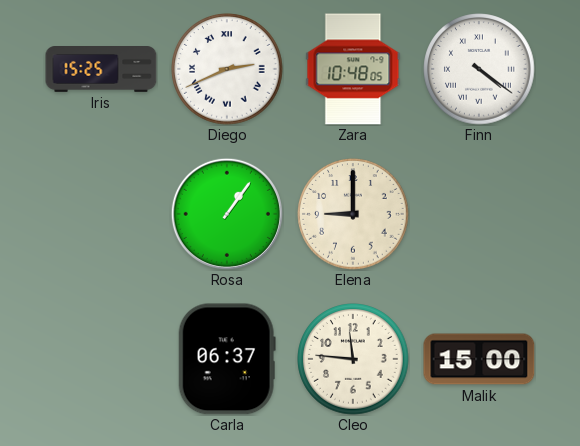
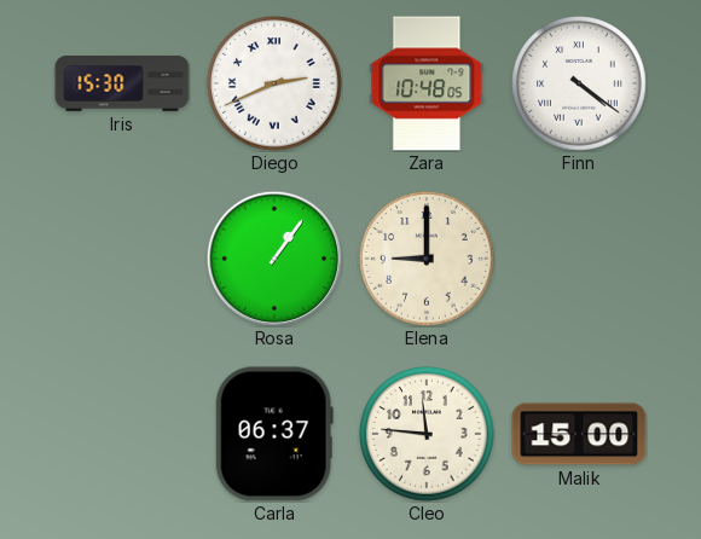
Iris: 15:25 -> 15:30 (122, 85)
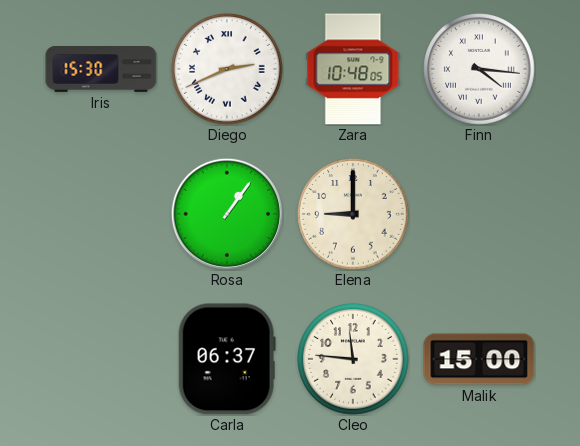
Finn: 4:21 -> 4:16 (479, 69)
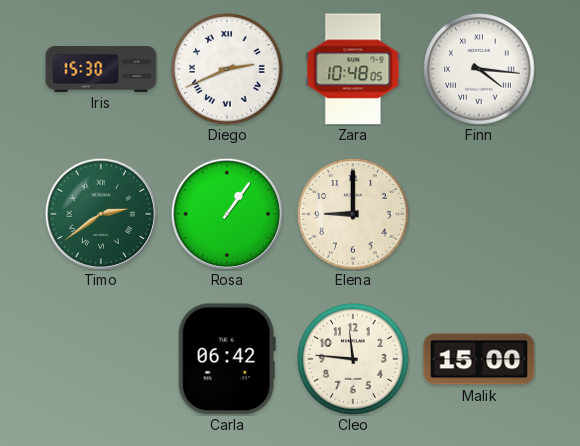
Timo: none -> 2:39 (101, 214)
Carla: 06:37 -> 06:42 (227, 359)
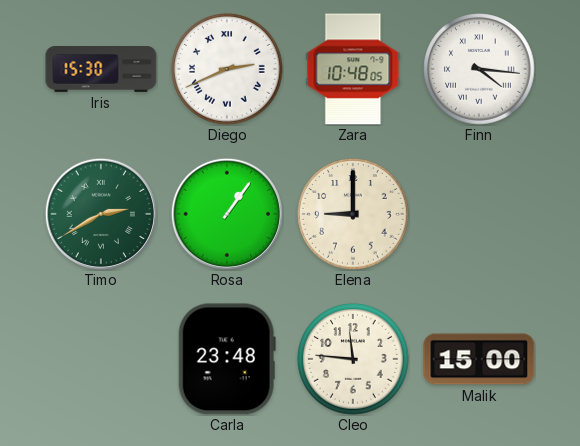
Timo: 2:39 -> 2:40 (101, 214)
Carla: 06:42 -> 23:48 (227, 359)
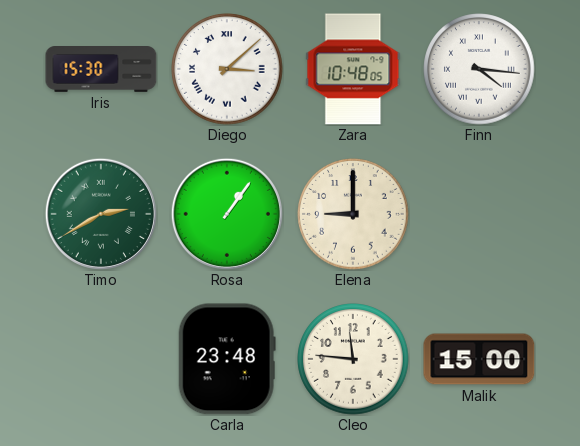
Diego: 2:41 -> 3:08 (227, 69)
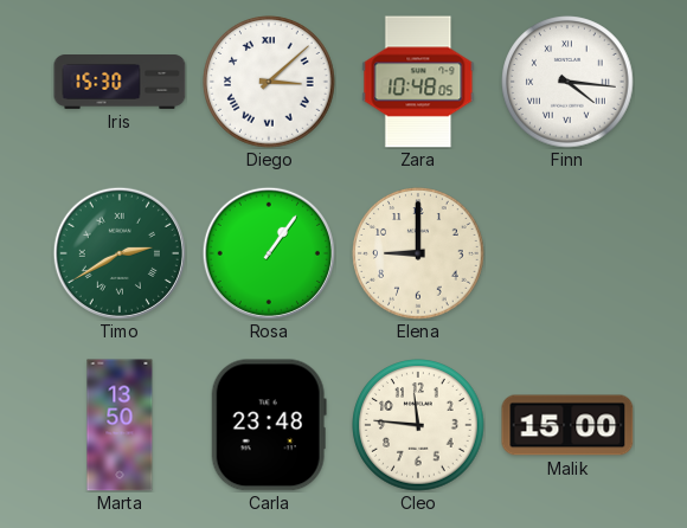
Marta: none -> 13:50 (120, 425)
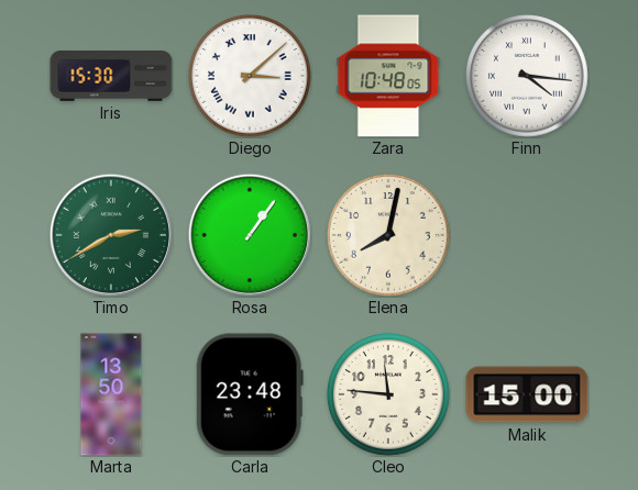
Elena: 9:00 -> 8:02 (388, 235)
